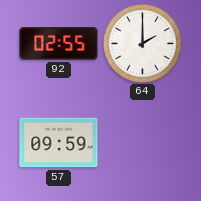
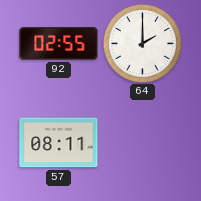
57: 09:59 -> 08:11 (59, 143)
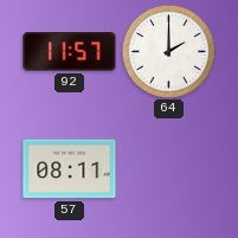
92: 02:55 -> 11:57 (70, 52)
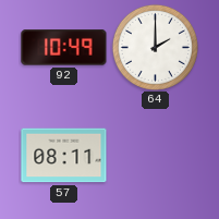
92: 11:57 -> 10:49 (64, 48)
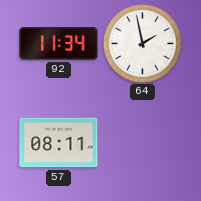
92: 10:49 -> 11:34 (59, 44)
64: 2:00 -> 1:58 (142, 43)
